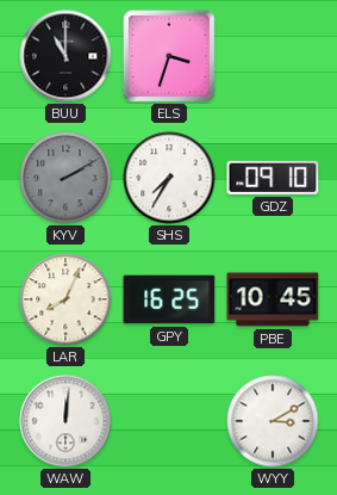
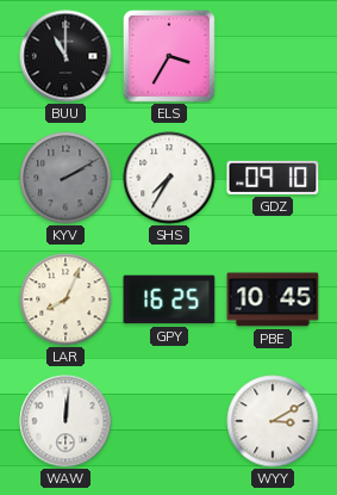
ELS: 3:33 -> 3:35 (169, 56)
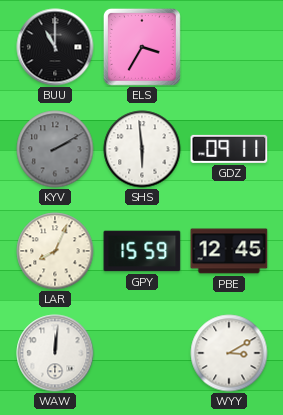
SHS: 7:35 -> 5:59 (142, 149)
GDZ: 09:10 -> 09:11 (229, 149)
GPY: 16:25 -> 15:59 (142, 251)
PBE: 10:45 -> 12:45 (229, 251)
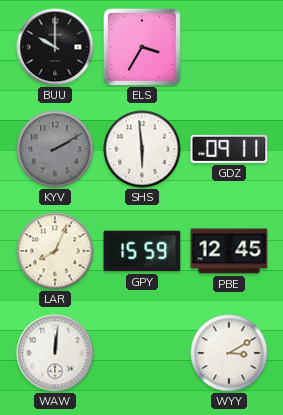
BUU: 11:00 -> 10:00 (55, 47)
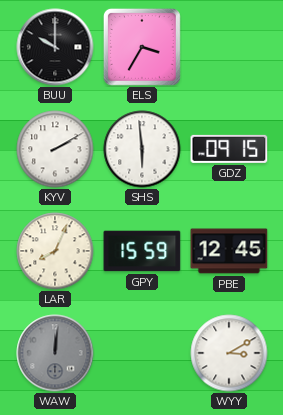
KYV dial: grey -> white (55, 149)
GDZ: 09:11 -> 09:15 (229, 149)
WAW dial: white -> grey (55, 353)
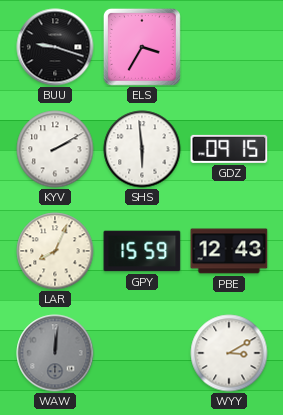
BUU: 10:00 -> 9:18 (55, 47)
PBE: 12:45 -> 12:43 (229, 251)
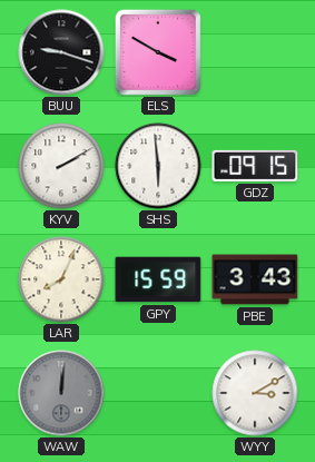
ELS: 3:35 -> 3:50 (158, 52)
PBE: 12:43 -> 3:43 (255, 279)
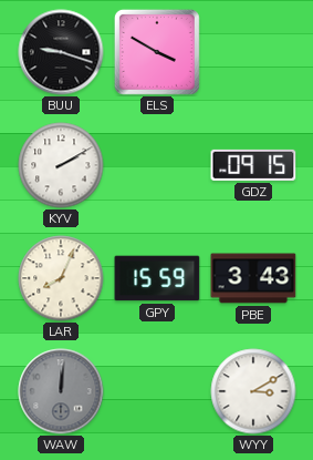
SHS: 5:59 -> none (158, 166)
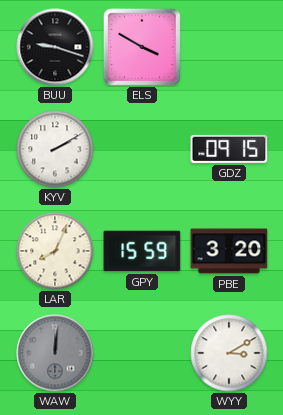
PBE: 3:43 -> 3:20 (229, 251)
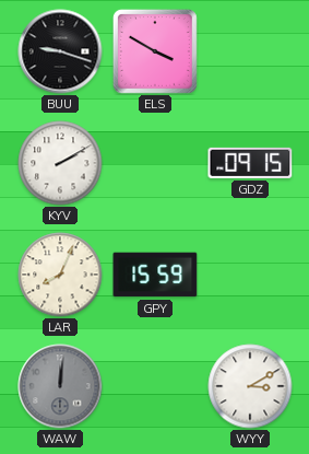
PBE: 3:20 -> none (229, 251)
